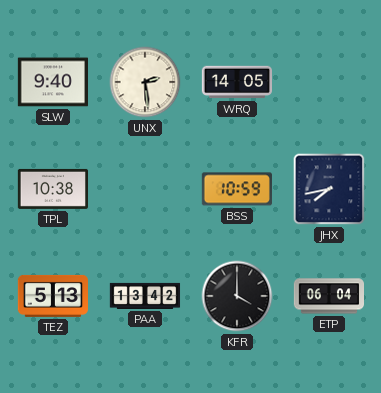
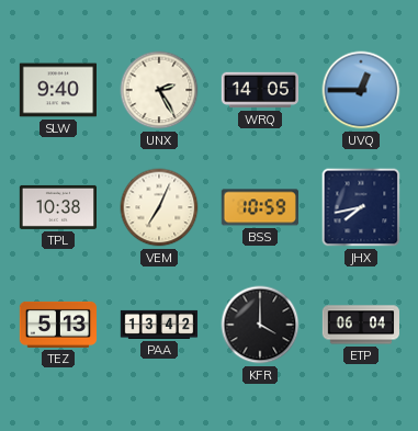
UNX: 2:29 -> 2:25 (159, 90)
UVQ: none -> 12:45 (361, 90)
VEM: none -> 7:04 (159, 207)
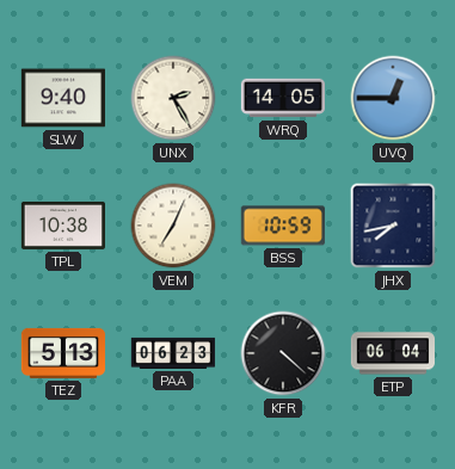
PAA: 13:42 -> 06:23 (173, 353)
KFR: 4:00 -> 4:22 (283, 353)
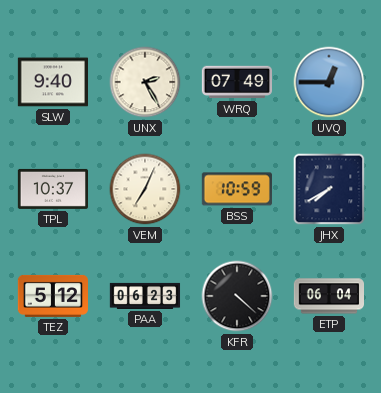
WRQ: 14:05 -> 07:49 (236, 82)
TPL: 10:38 -> 10:37 (52, 189)
JHX: 7:43 -> 7:40 (329, 189)
TEZ: 5:13 -> 5:12 (52, 296)
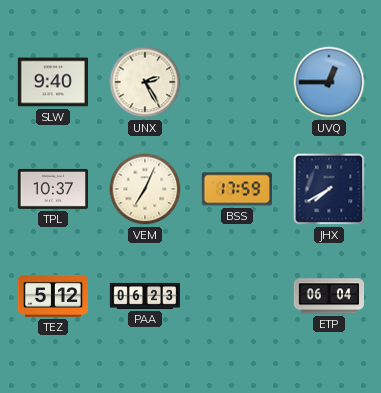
WRQ: 07:49 -> none (236, 82)
BSS: 10:59 -> 17:59 (237, 189)
KFR: 4:22 -> none (237, 296)
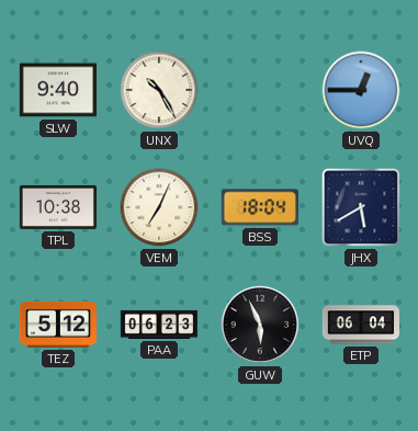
UNX: 2:25 -> 10:25 (159, 90)
TPL: 10:37 -> 10:38 (57, 207)
BSS: 17:59 -> 18:04 (260, 207)
JHX: 7:40 -> 5:40 (361, 207)
GUW: none -> 5:56 (260, 325)
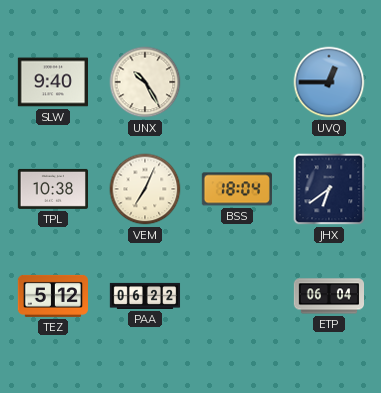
JHX: 5:40 -> 6:39 (329, 189)
PAA: 06:23 -> 06:22 (145, 296)
GUW: 5:56 -> none (260, 325)
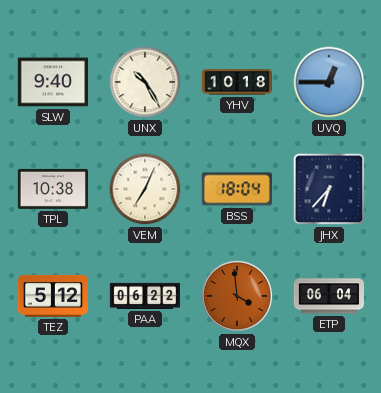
YHV: none -> 10:18 (236, 82)
JHX: 6:39 -> 6:37 (329, 189)
MQX: none -> 3:59 (237, 296)
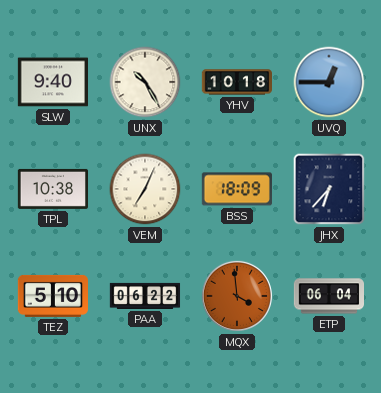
BSS: 18:04 -> 18:09 (237, 189)
TEZ: 5:12 -> 5:10 (52, 296)
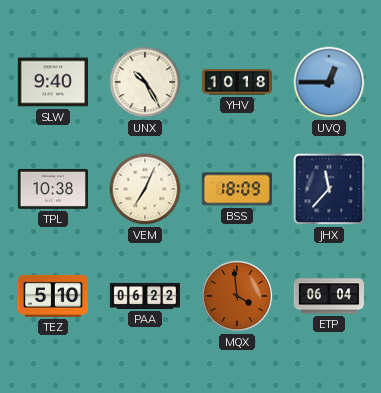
JHX: 6:37 -> 11:37 (329, 189)
